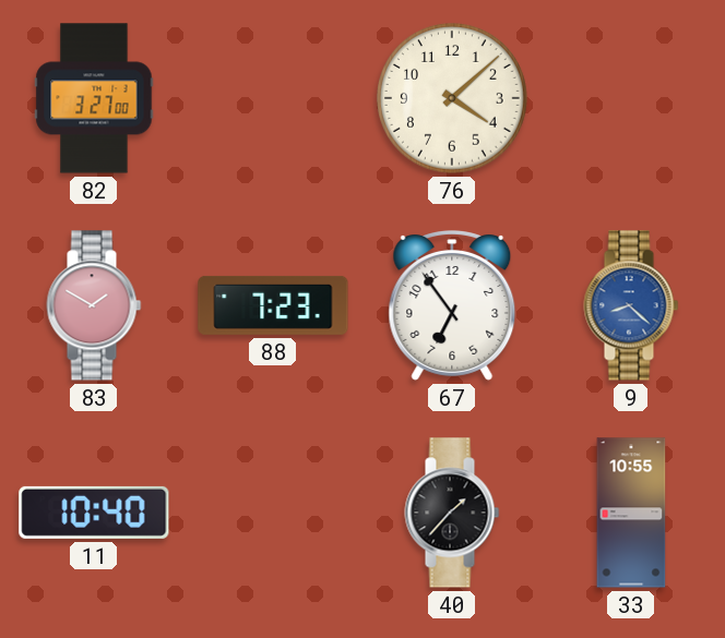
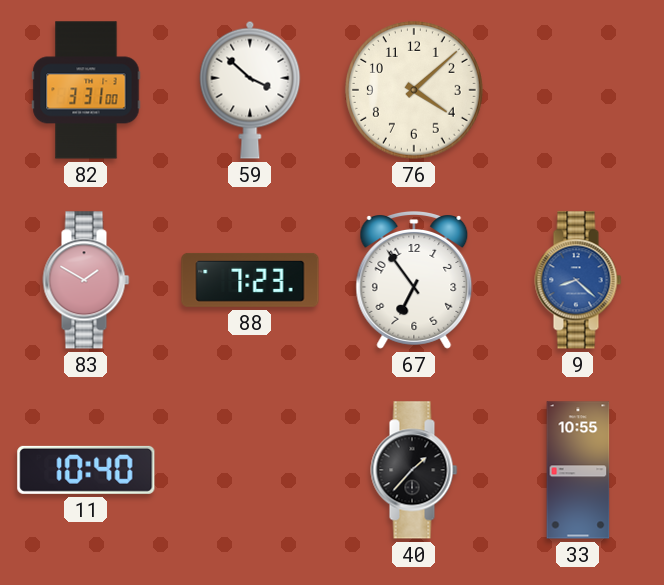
82: 3:27 -> 3:31 (86, 90)
59: none -> 3:52 (250, 90)
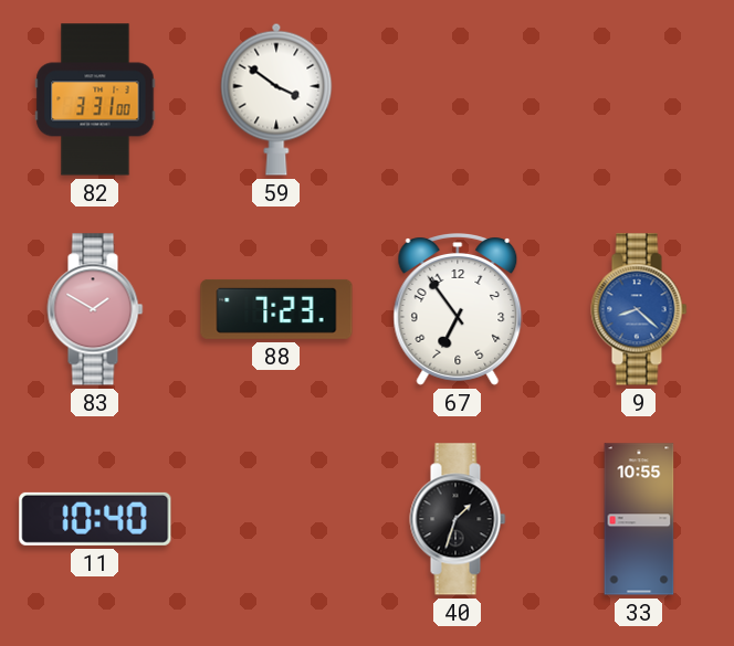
59: 3:52 -> 3:51 (276, 99)
76: 4:08 -> none (414, 90)
40: 1:37 -> 1:33 (458, 519)
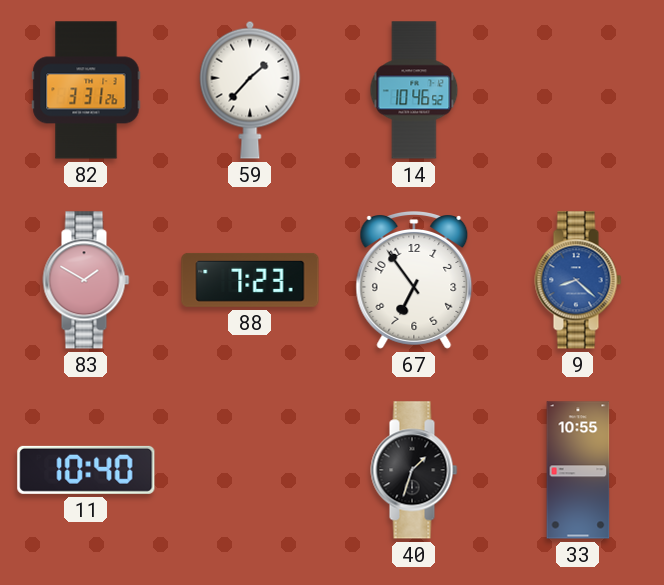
82: 3:31:00 -> 3:31:26 (86, 90)
59: 3:51 -> 1:37 (250, 90)
14: none -> 10:46 (414, 90)
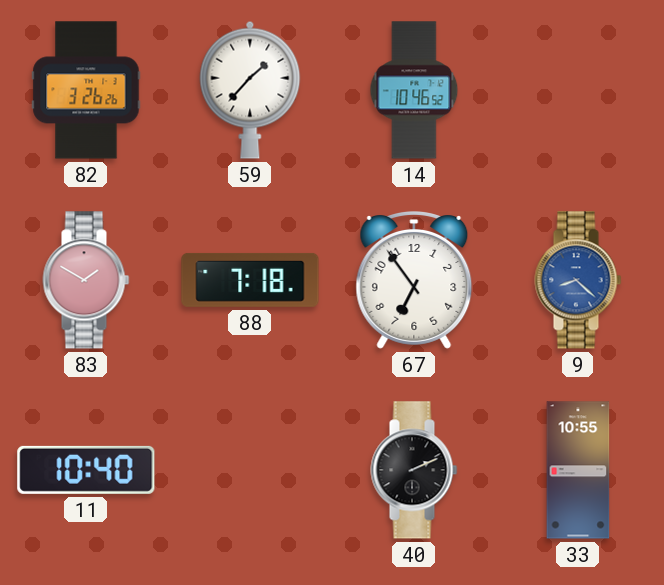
82: 3:31 -> 3:26 (86, 90)
88: 7:23 -> 7:18 (250, 280)
40: 1:33 -> 2:11 (414, 470)
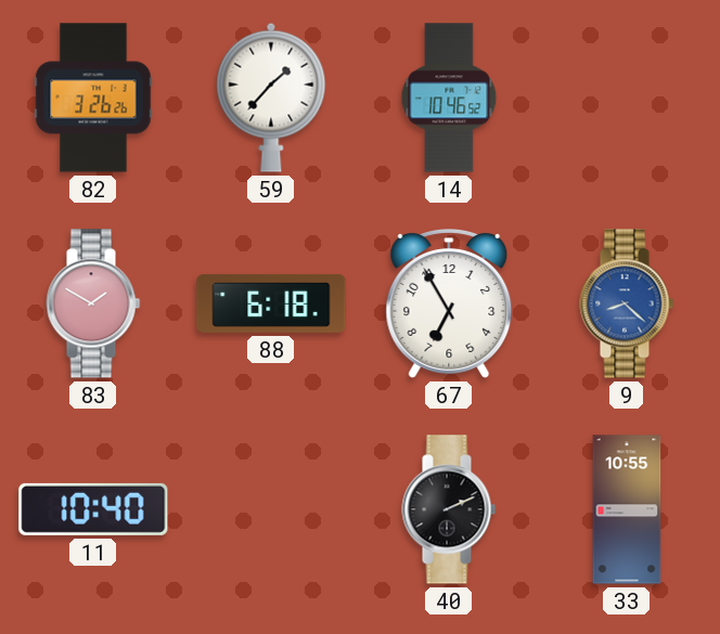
88: 7:18 -> 6:18 (271, 303)
67: 6:54 -> 6:55 (449, 305)
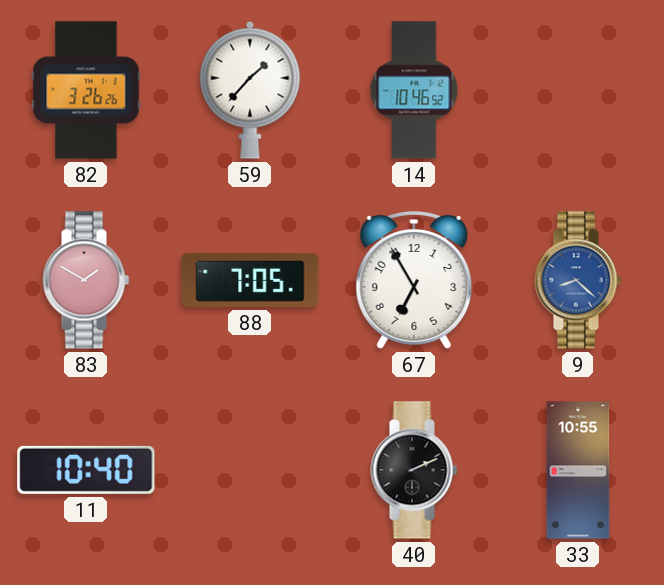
88: 6:18 -> 7:05 (250, 280)
